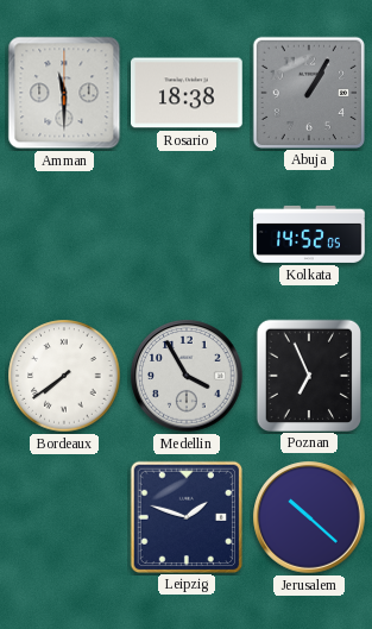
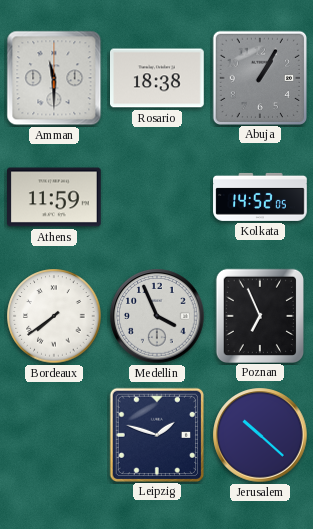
Athens: none -> 11:59 (55, 197)
Medellin: 3:55 -> 3:56 (157, 316)
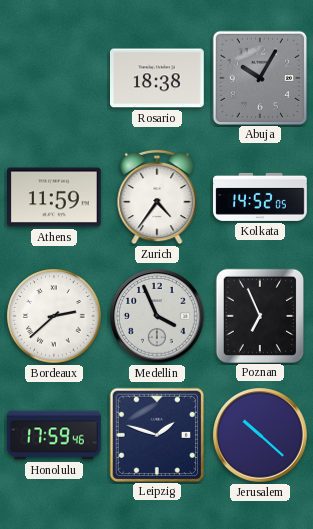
Amman: 11:30 -> none (54, 78)
Abuja: 1:05 -> 10:05 (259, 77)
Zurich: none -> 4:36 (157, 197)
Bordeaux: 7:39 -> 2:38 (54, 316)
Honolulu: none -> 17:59 (54, 435)
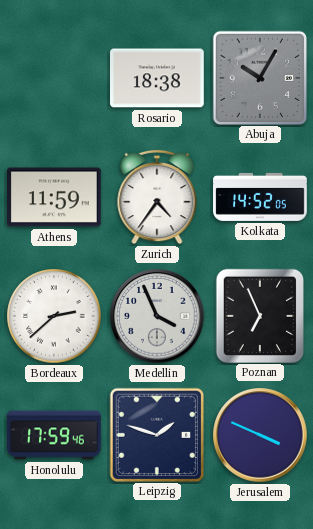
Jerusalem: 10:22 -> 3:49 (260, 435)
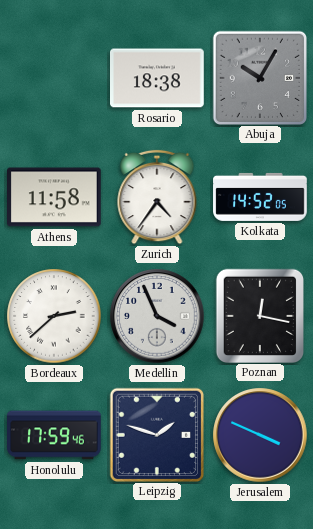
Athens: 11:59 -> 11:58 (55, 197)
Poznan: 6:56 -> 12:17 (259, 315)
